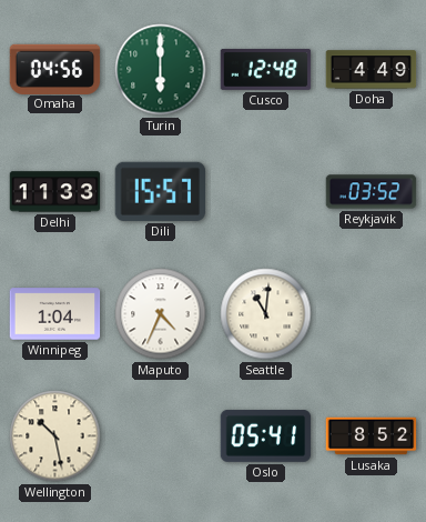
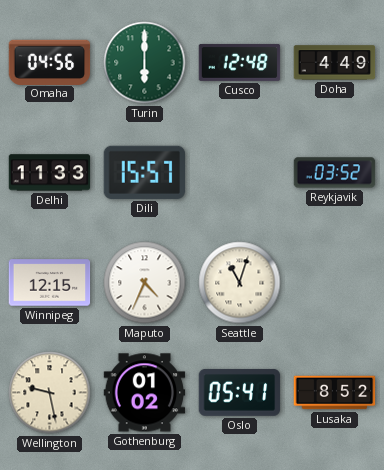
Winnipeg: 1:04 -> 12:15 (50, 283)
Seattle: 11:01 -> 11:03 (240, 283)
Wellington: 10:28 -> 9:28 (50, 393)
Gothenburg: none -> 01:02 (145, 393)
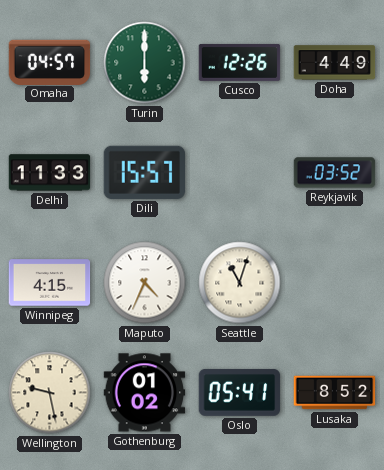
Omaha: 04:56 -> 04:57 (50, 62)
Cusco: 12:48 -> 12:26 (240, 62)
Winnipeg: 12:15 -> 4:15 (50, 283)
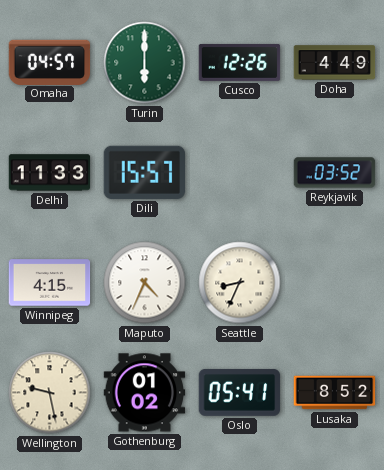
Seattle: 11:03 -> 8:34 (240, 283)
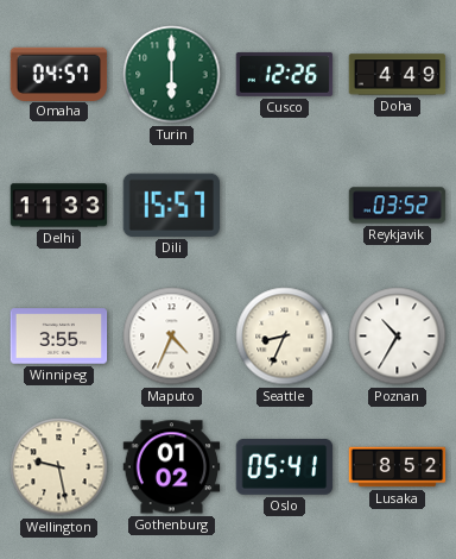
Winnipeg: 4:15 -> 3:55 (59, 337)
Poznan: none -> 10:35 (398, 337)
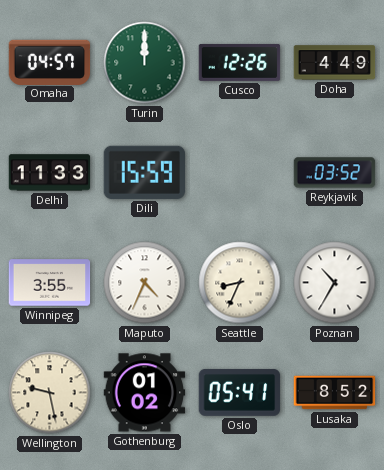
Turin: 6:00 -> 12:00 (145, 63)
Dili: 15:57 -> 15:59 (145, 172)
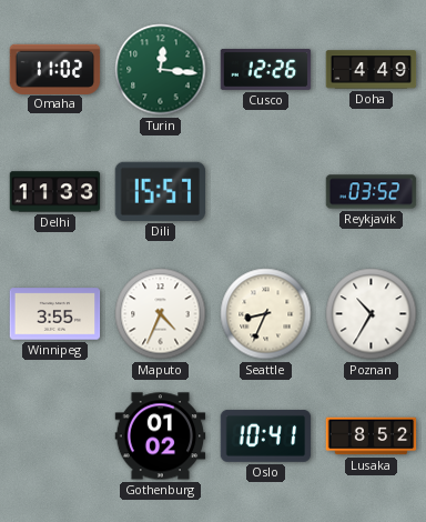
Omaha: 04:57 -> 11:02 (55, 69)
Turin: 12:00 -> 12:16 (161, 70)
Dili: 15:59 -> 15:57 (161, 191)
Wellington: 9:28 -> none (50, 393)
Oslo: 05:41 -> 10:41 (266, 435)
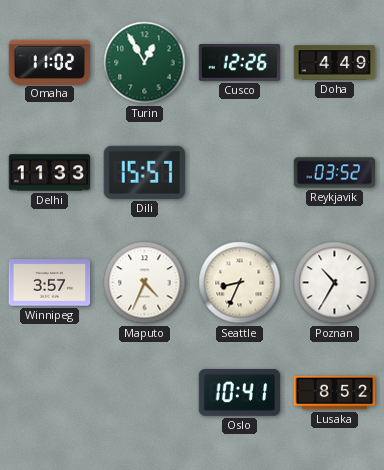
Turin: 12:16 -> 12:55 (145, 63)
Winnipeg: 3:55 -> 3:57 (50, 283)
Gothenburg: 01:02 -> none (161, 436)
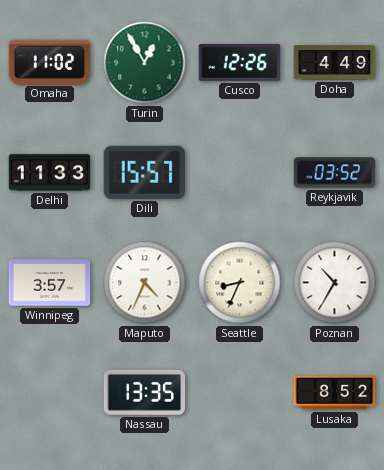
Nassau: none -> 13:35 (145, 392)
Oslo: 10:41 -> none (240, 392)
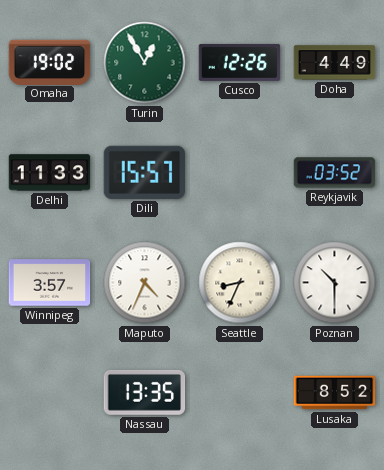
Omaha: 11:02 -> 19:02 (50, 62)
Poznan: 10:35 -> 10:30 (335, 283)
